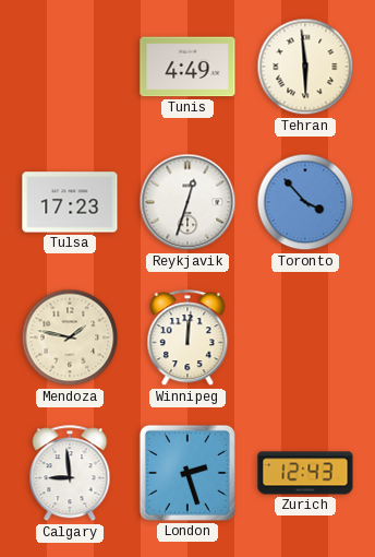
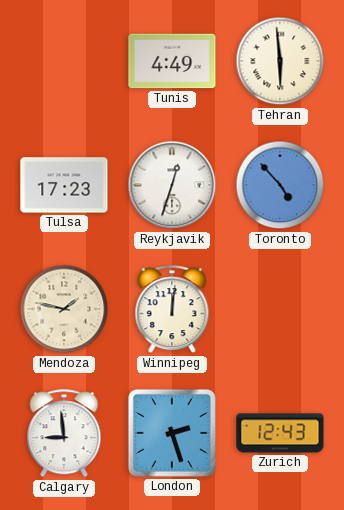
Toronto: 3:53 -> 4:53 (280, 185)
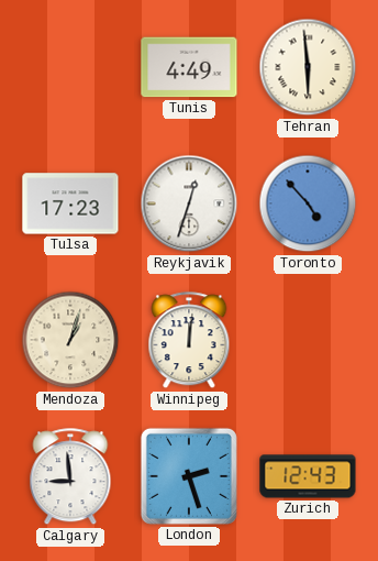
Mendoza: 1:47 -> 1:03 (70, 340)
